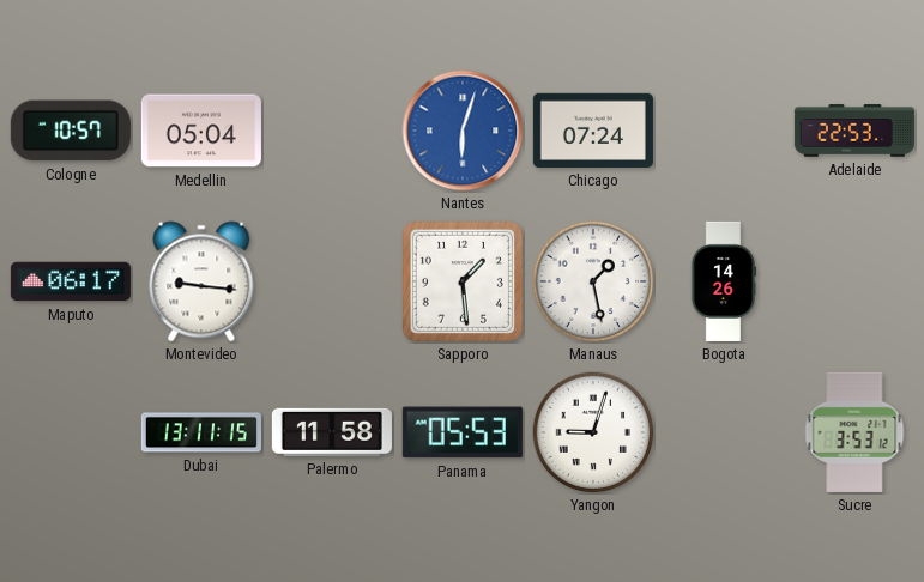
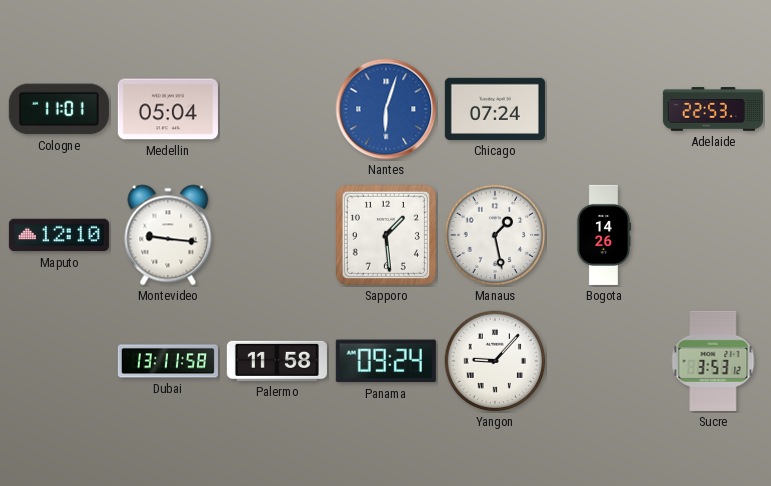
Cologne: 10:57 -> 11:01 (59, 109)
Maputo: 06:17 -> 12:10 (59, 235)
Dubai: 13:11:15 -> 13:11:58 (168, 361)
Panama: 05:53 -> 09:24 (386, 361)
Yangon: 9:03 -> 9:07 (495, 361)
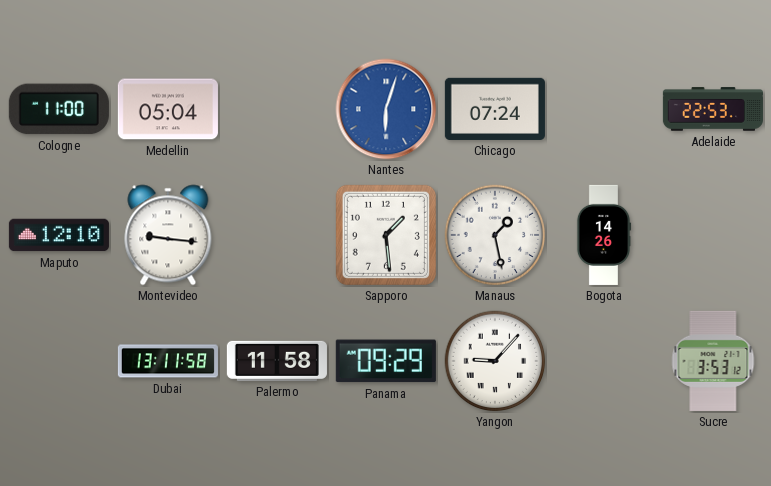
Cologne: 11:01 -> 11:00 (59, 109)
Panama: 09:24 -> 09:29 (386, 361)
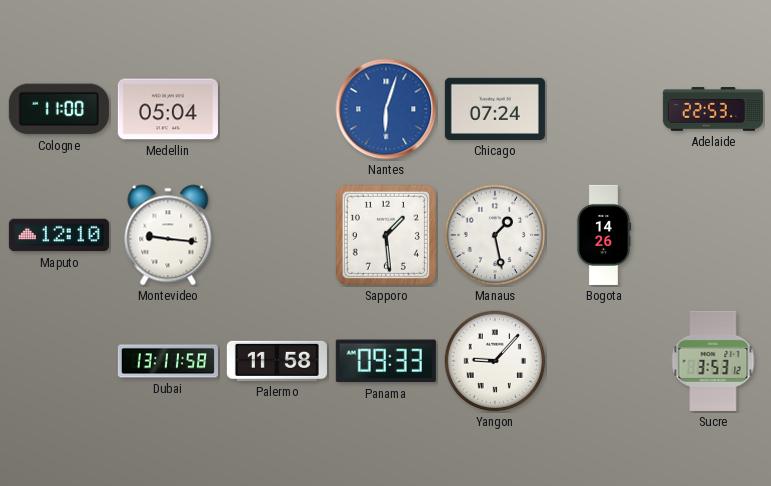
Panama: 09:29 -> 09:33 (386, 361)
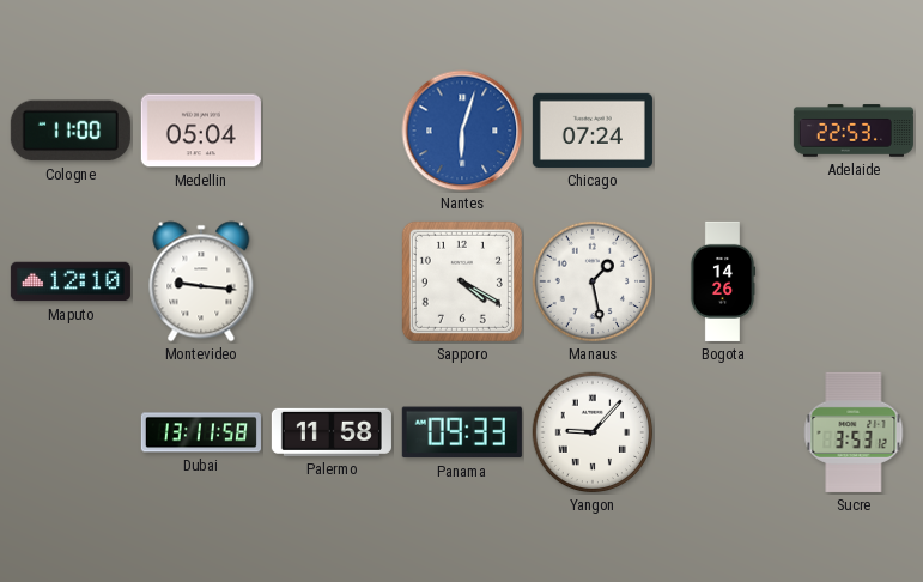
Sapporo: 1:29 -> 4:20 (462, 281)
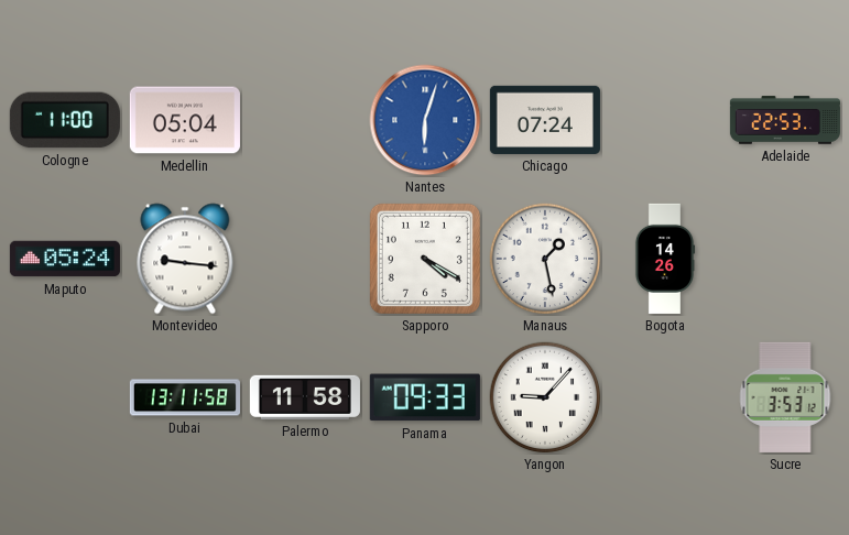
Maputo: 12:10 -> 05:24 (65, 259)
